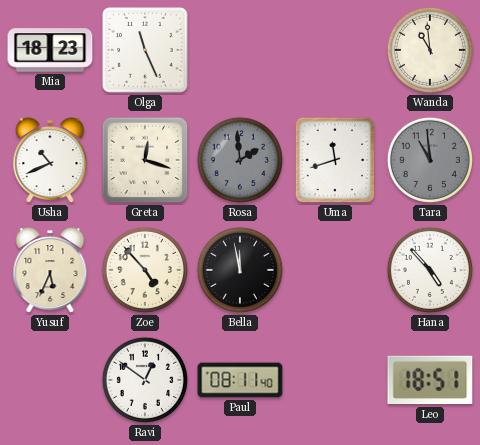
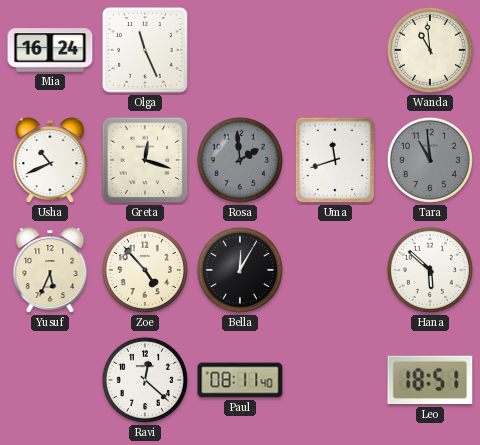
Mia: 18:23 -> 16:24 (50, 50)
Bella: 11:58 -> 12:05 (240, 270)
Hana: 4:53 -> 5:52 (430, 270)
Ravi: 12:51 -> 12:22 (145, 380)
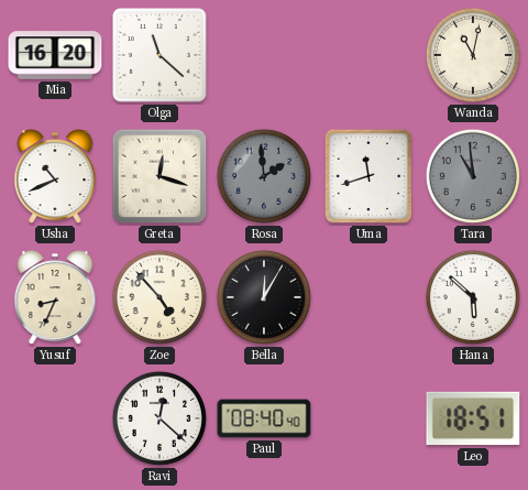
Mia: 16:24 -> 16:20 (55, 55)
Olga: 11:26 -> 11:22 (159, 55)
Wanda: 10:59 -> 11:02 (473, 55)
Yusuf: 5:34 -> 8:34 (55, 298)
Paul: 08:11 -> 08:40 (264, 418)
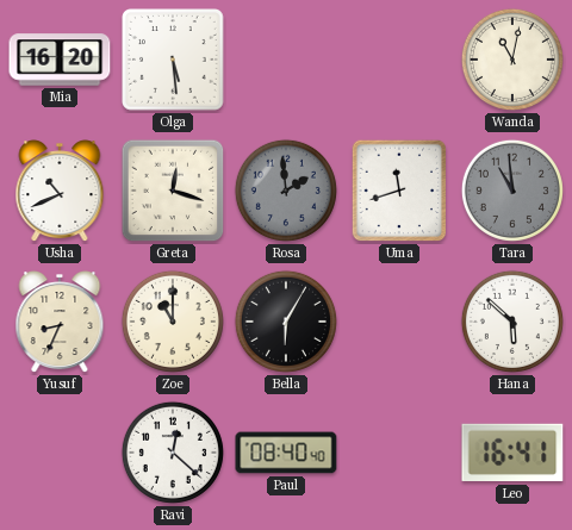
Olga: 11:22 -> 5:29 (173, 60)
Zoe: 4:53 -> 11:00 (173, 322)
Bella: 12:05 -> 6:05 (286, 322)
Leo: 18:51 -> 16:41 (512, 453)
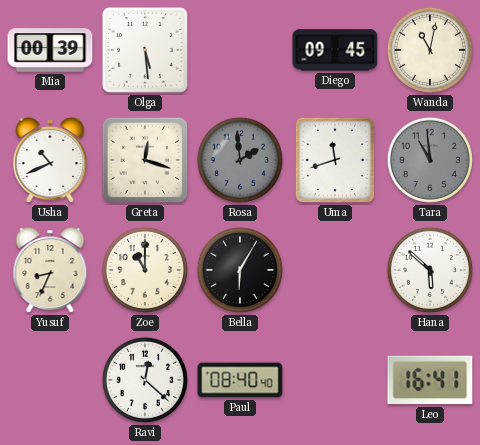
Mia: 16:20 -> 00:39 (50, 50)
Diego: none -> 09:45 (335, 50)
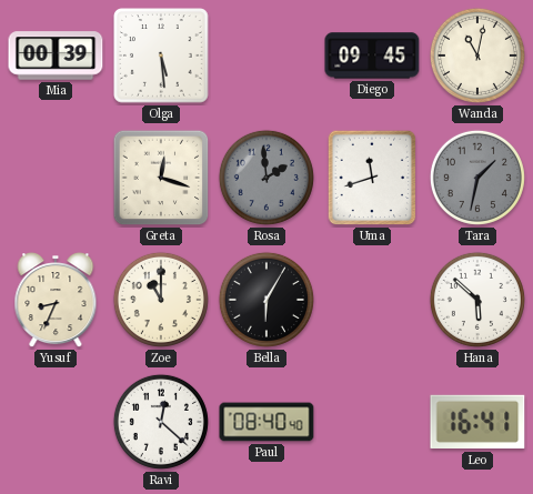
Usha: 10:41 -> none (50, 161)
Tara: 10:59 -> 1:32 (477, 178)
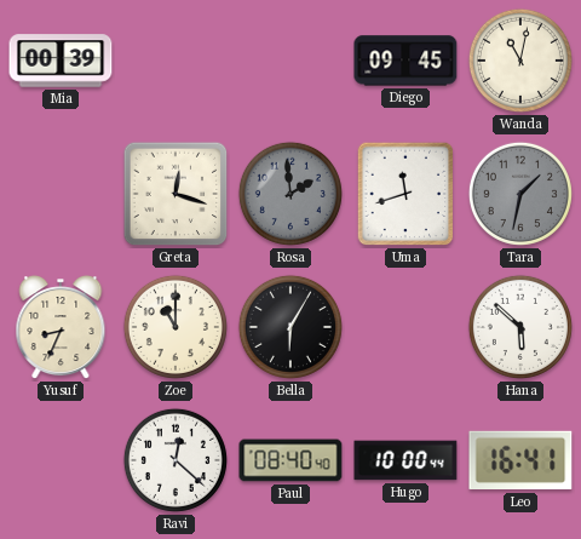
Olga: 5:29 -> none (161, 56)
Hugo: none -> 10:00 (405, 460)
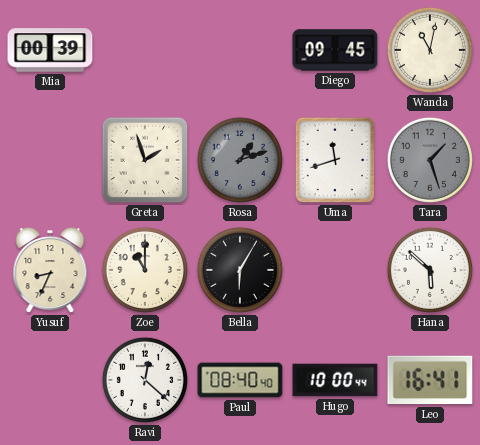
Greta: 12:18 -> 1:57 (145, 160)
Rosa: 1:59 -> 1:12 (240, 160)
Tara: 1:32 -> 1:27 (430, 160)
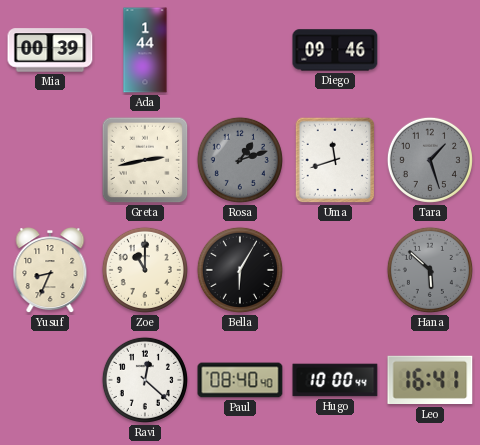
Ada: none -> 1:44 (145, 50)
Diego: 09:45 -> 09:46 (335, 50)
Wanda: 11:02 -> none (430, 50)
Greta: 1:57 -> 2:43 (145, 160)
Hana dial: white -> grey (430, 270)
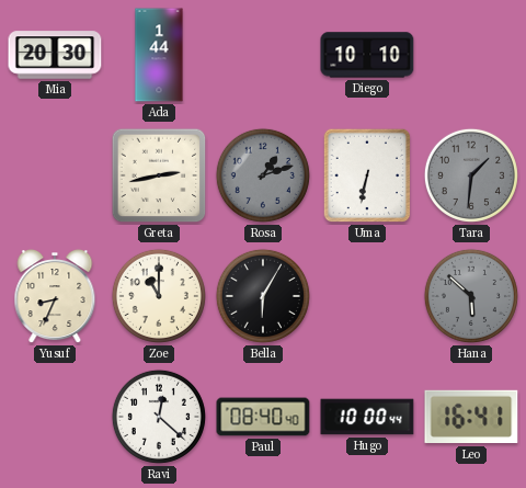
Mia: 00:39 -> 20:30 (55, 55)
Diego: 09:46 -> 10:10 (367, 55)
Uma: 11:42 -> 6:32 (367, 175)
Tara: 1:27 -> 1:31 (471, 175)
